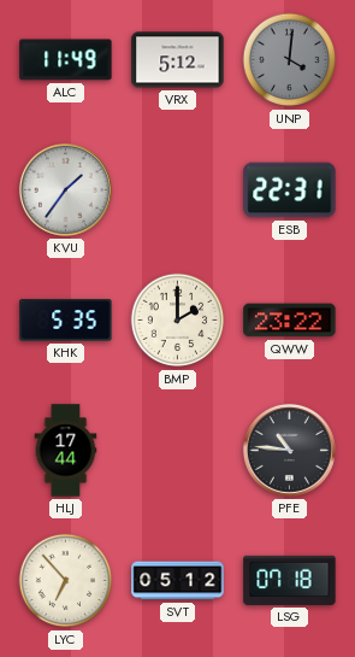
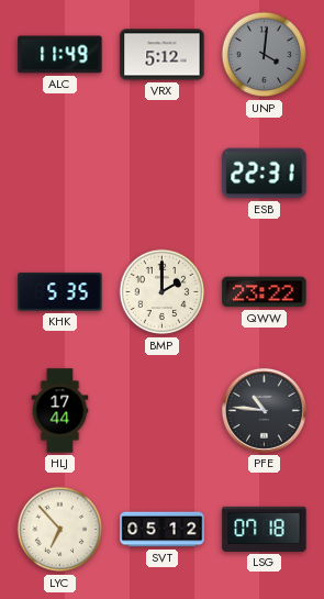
KVU: 1:36 -> none (65, 189)
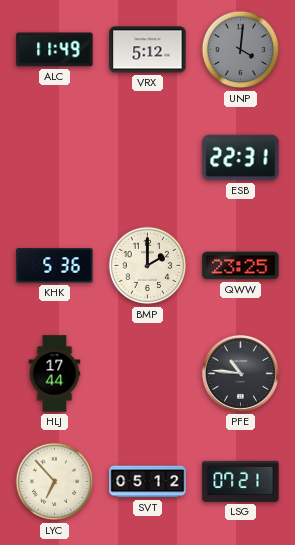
KHK: 5:35 -> 5:36 (55, 266)
QWW: 23:22 -> 23:25 (241, 266)
LSG: 07:18 -> 07:21 (241, 481)
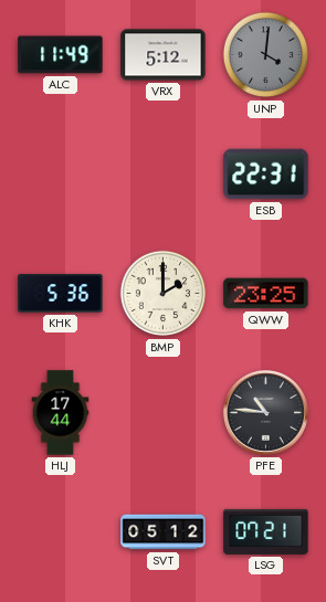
LYC: 6:53 -> none (55, 482)
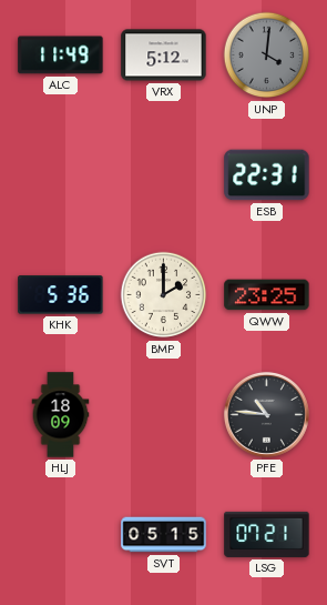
HLJ: 17:44 -> 18:09 (61, 415)
SVT: 05:12 -> 05:15 (164, 535)
